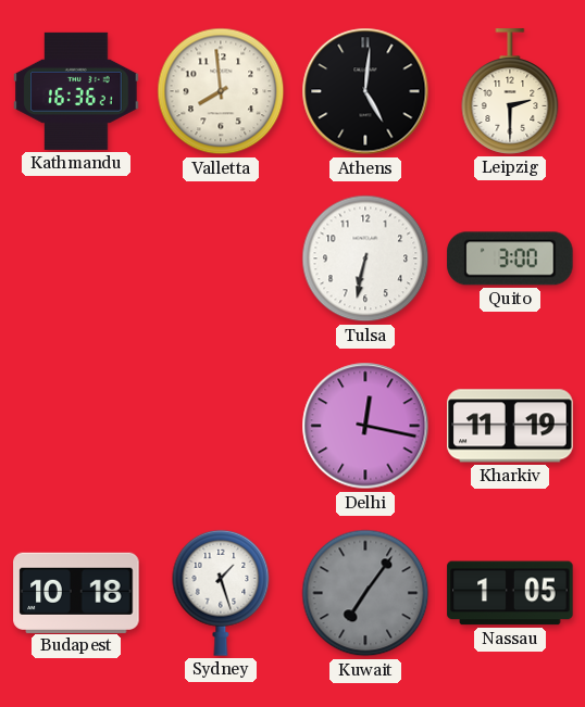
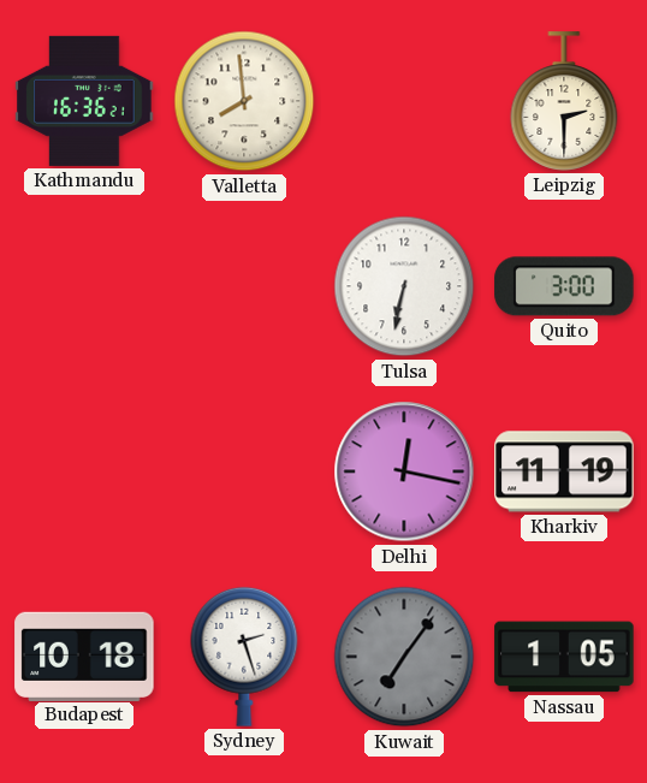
Athens: 5:01 -> none (365, 91)
Sydney: 1:27 -> 2:27 (244, 657)
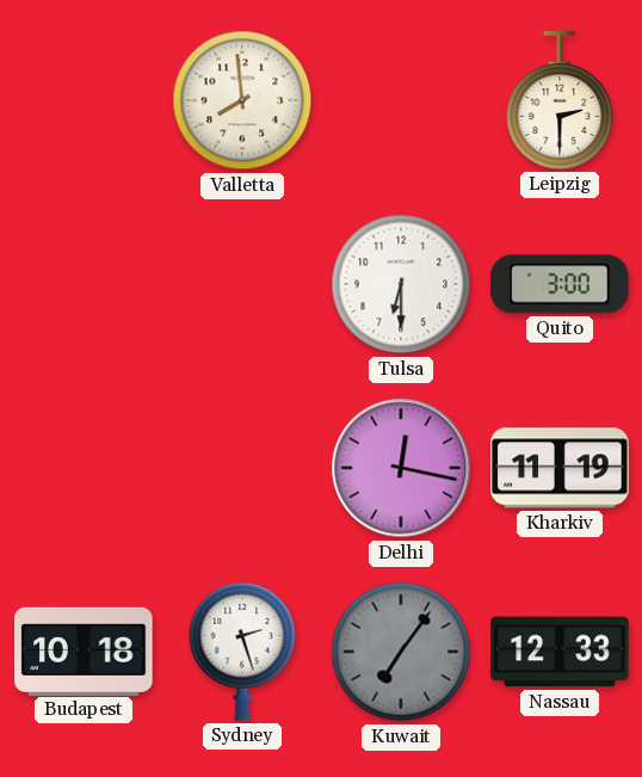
Kathmandu: 16:36 -> none (84, 101)
Tulsa: 6:32 -> 6:30 (401, 284)
Nassau: 1:05 -> 12:33 (560, 652)
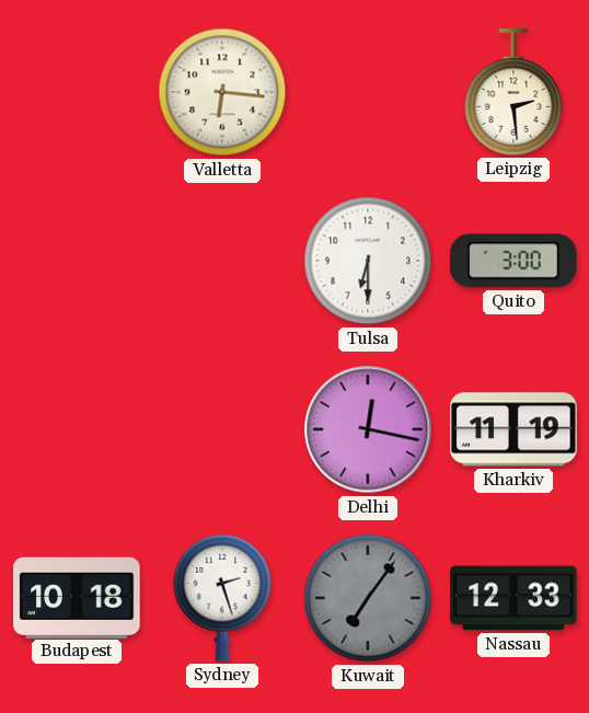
Valletta: 7:59 -> 6:16 (222, 92)
Leipzig: 2:30 -> 2:29 (513, 92)
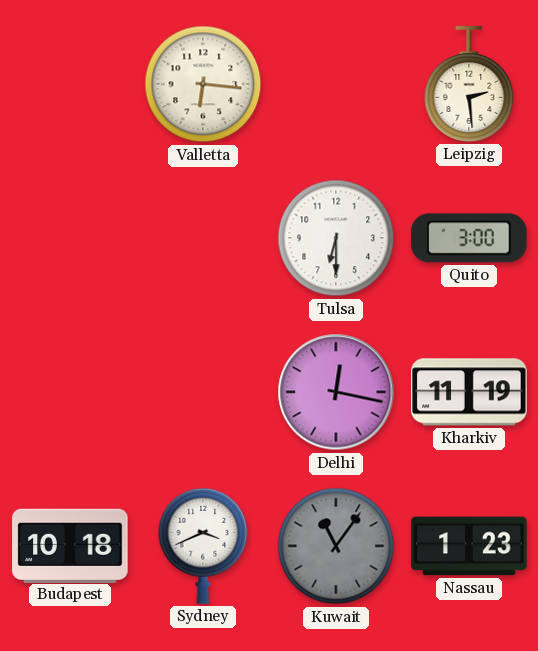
Sydney: 2:27 -> 3:41 (203, 546)
Kuwait: 7:06 -> 11:06 (336, 546)
Nassau: 12:33 -> 1:23 (469, 546)
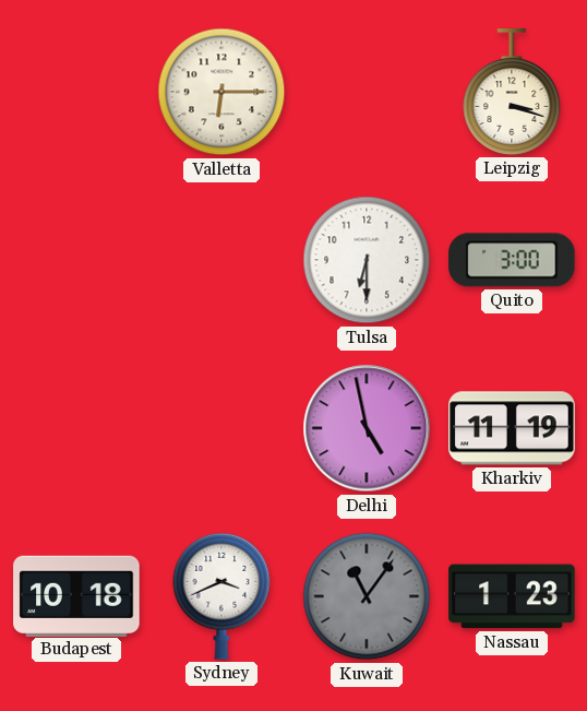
Valletta: 6:16 -> 6:15 (221, 92)
Leipzig: 2:29 -> 3:18 (512, 92)
Delhi: 12:17 -> 4:58 (367, 428)
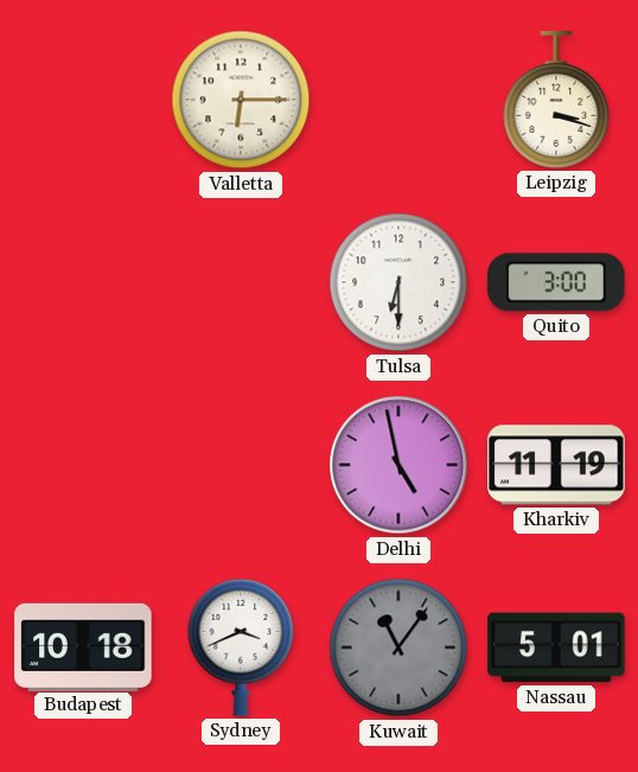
Nassau: 1:23 -> 5:01 (556, 647)
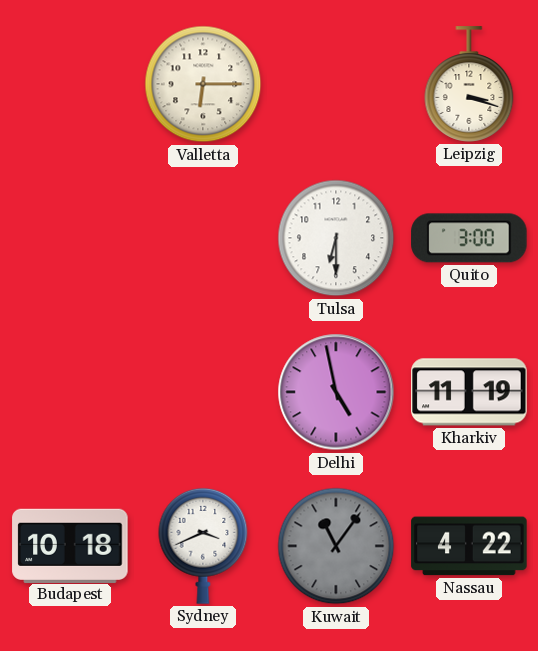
Nassau: 5:01 -> 4:22 (469, 546)
